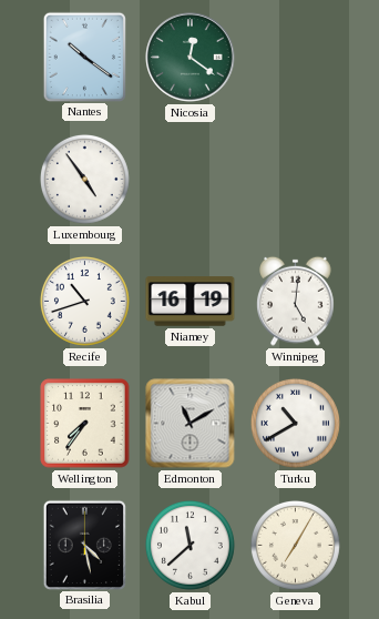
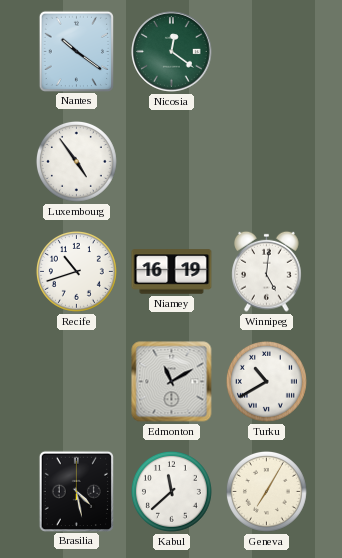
Wellington: 7:36 -> none (85, 424)
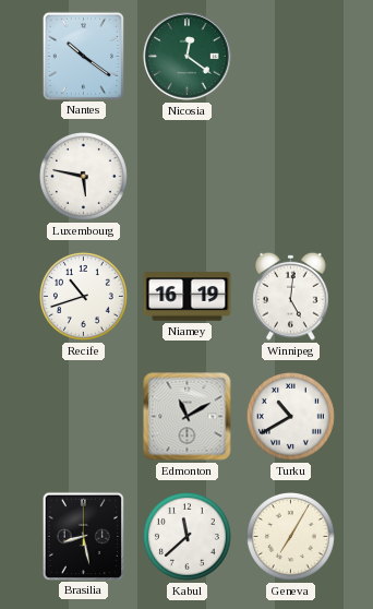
Luxembourg: 4:54 -> 5:47 (83, 176)
Brasilia: 4:28 -> 8:28 (83, 536)
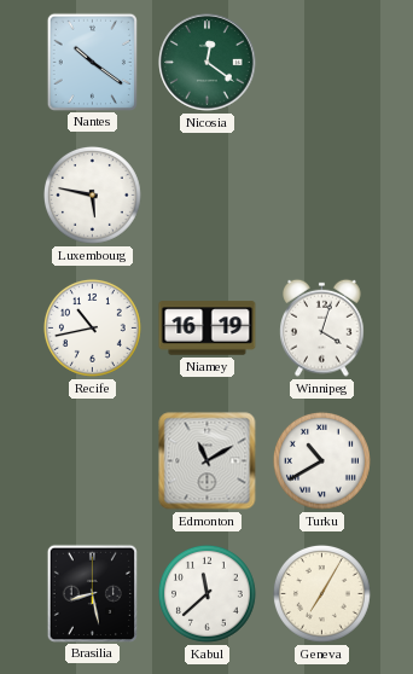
Recife: 10:42 -> 10:43 (92, 327)
Winnipeg: 5:01 -> 4:03 (322, 327)
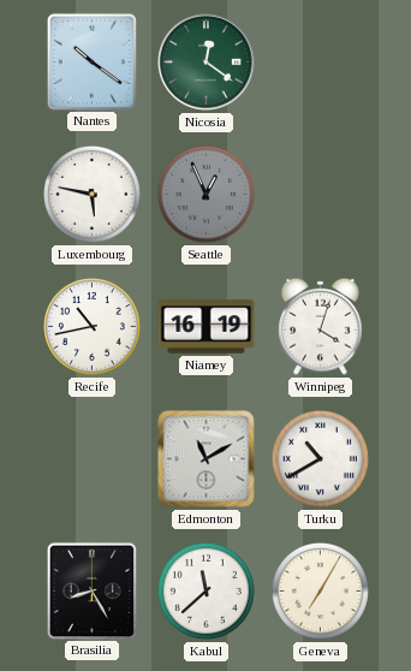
Seattle: none -> 12:56 (205, 194)
Brasilia: 8:28 -> 8:25 (91, 590)
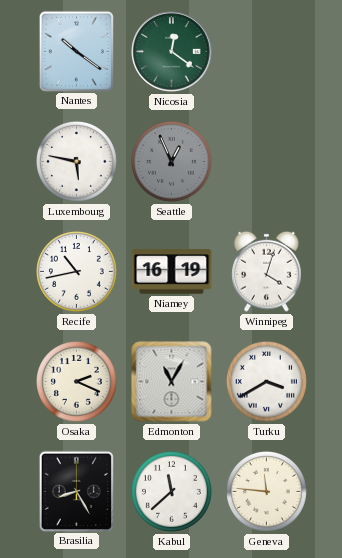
Osaka: none -> 2:19 (76, 381)
Edmonton: 11:10 -> 11:05 (172, 382)
Turku: 10:40 -> 3:40 (266, 381)
Geneva: 7:05 -> 11:46 (266, 491)
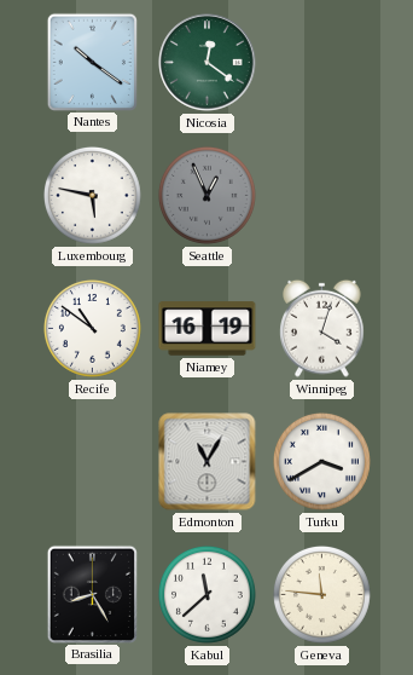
Recife: 10:43 -> 10:51 (92, 328)
Osaka: 2:19 -> none (76, 381)
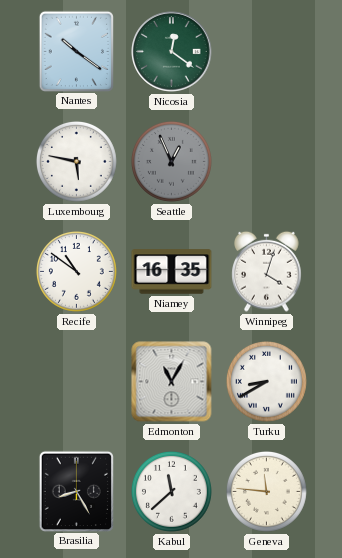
Niamey: 16:19 -> 16:35 (172, 272)
Turku: 3:40 -> 8:40 (266, 381)
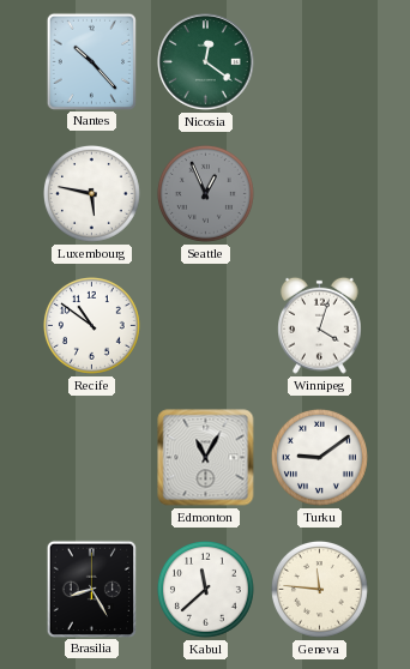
Nantes: 10:21 -> 10:23 (91, 61)
Niamey: 16:35 -> none (172, 272)
Turku: 8:40 -> 9:09 (319, 457)
